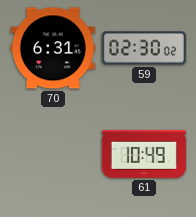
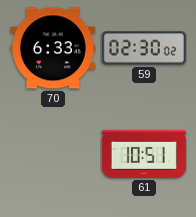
70: 6:31 -> 6:33 (53, 48)
61: 10:49 -> 10:51 (144, 154)
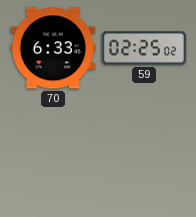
59: 02:30 -> 02:25 (144, 48)
61: 10:51 -> none (144, 154)
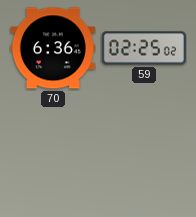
70: 6:33 -> 6:36 (53, 48)
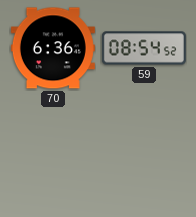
59: 02:25 -> 08:54 (144, 48)
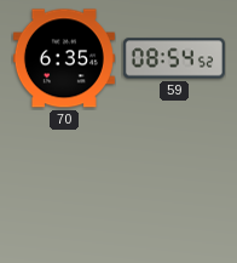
70: 6:36 -> 6:35 (64, 58)
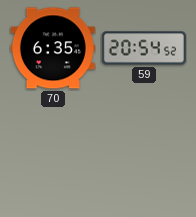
59: 08:54 -> 20:54 (144, 48)
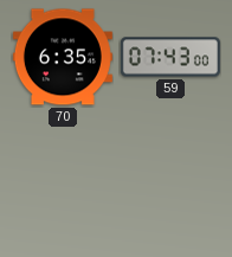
59: 20:54 -> 07:43 (170, 57)
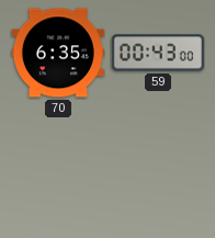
59: 07:43 -> 00:43 (158, 53)
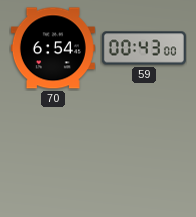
70: 6:35 -> 6:54 (53, 48)
